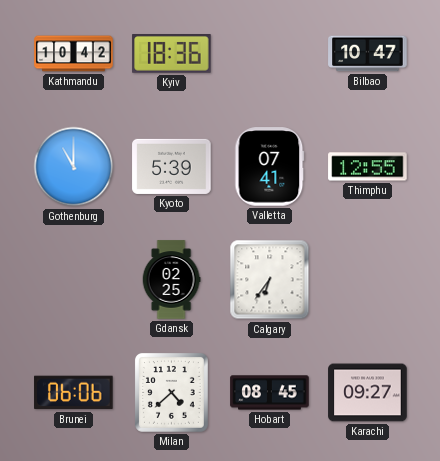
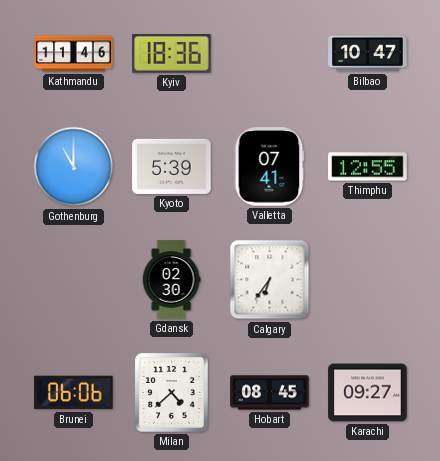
Kathmandu: 10:42 -> 11:46 (74, 54)
Gdansk: 02:25 -> 02:30 (171, 280)
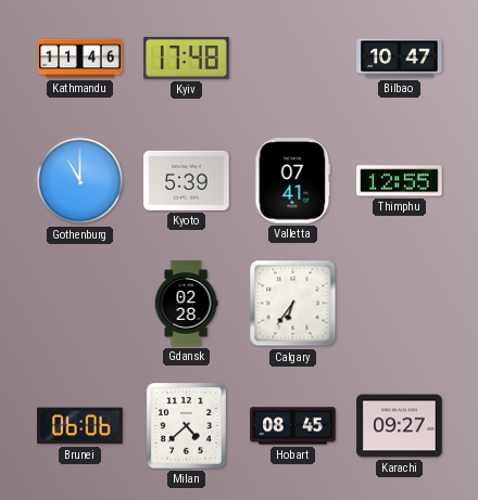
Kyiv: 18:36 -> 17:48 (187, 59)
Gdansk: 02:30 -> 02:28 (186, 304)
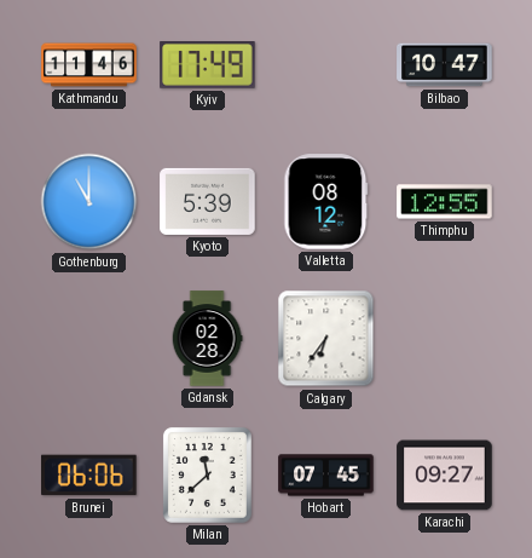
Kyiv: 17:48 -> 17:49 (208, 65)
Valletta: 07:41 -> 08:12 (326, 202)
Milan: 4:38 -> 11:38 (207, 474)
Hobart: 08:45 -> 07:45 (326, 476)
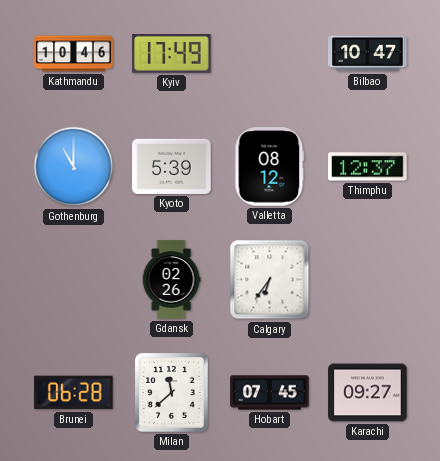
Kathmandu: 11:46 -> 10:46 (74, 54)
Thimphu: 12:55 -> 12:37 (368, 167)
Gdansk: 02:28 -> 02:26 (171, 280)
Brunei: 06:06 -> 06:28 (74, 393)
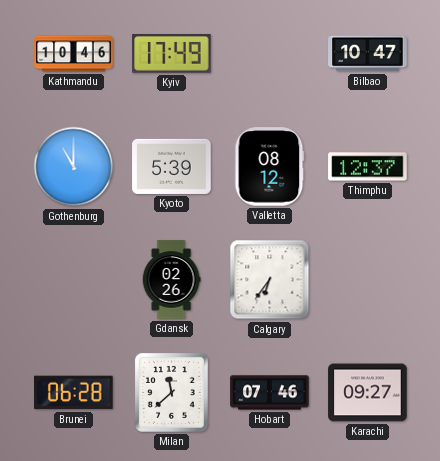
Hobart: 07:45 -> 07:46 (270, 393)
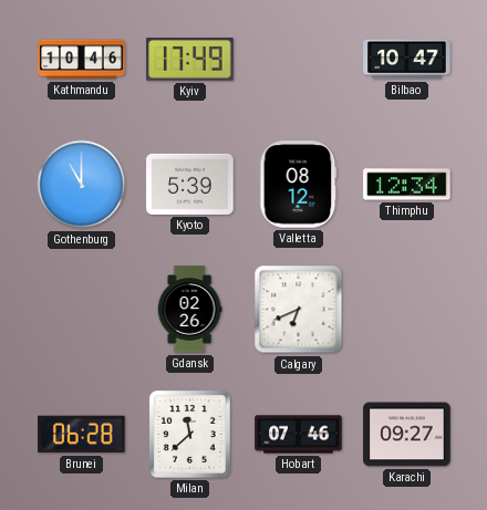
Thimphu: 12:37 -> 12:34 (407, 185)
Calgary: 6:36 -> 6:41 (299, 310)
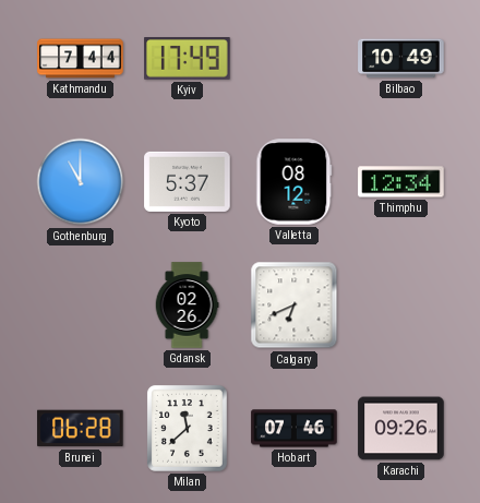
Kathmandu: 10:46 -> 7:44 (81, 59)
Bilbao: 10:47 -> 10:49 (401, 59)
Kyoto: 5:39 -> 5:37 (188, 181)
Karachi: 09:27 -> 09:26 (401, 429)
